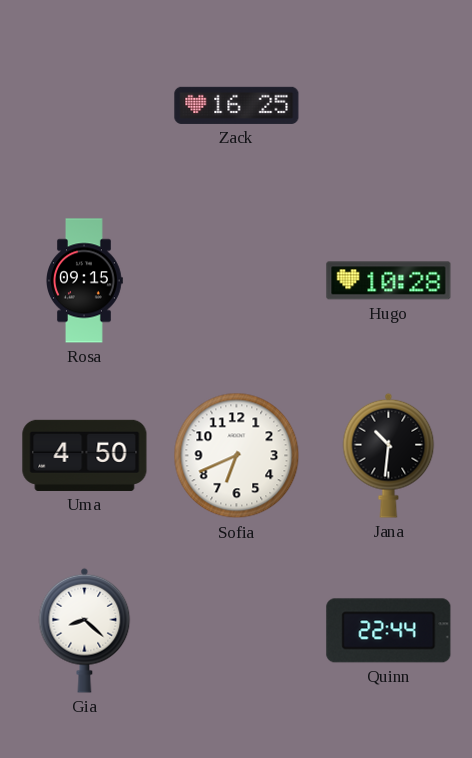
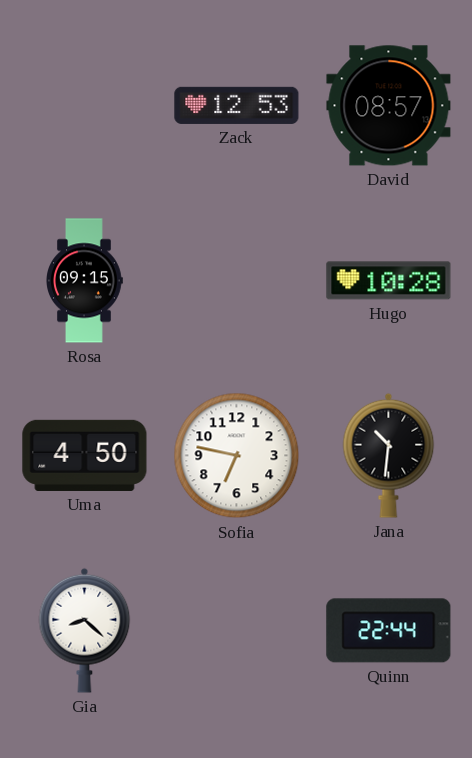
Zack: 16:25 -> 12:53 (237, 105)
David: none -> 08:57 (389, 106)
Sofia: 6:41 -> 6:47 (237, 456)
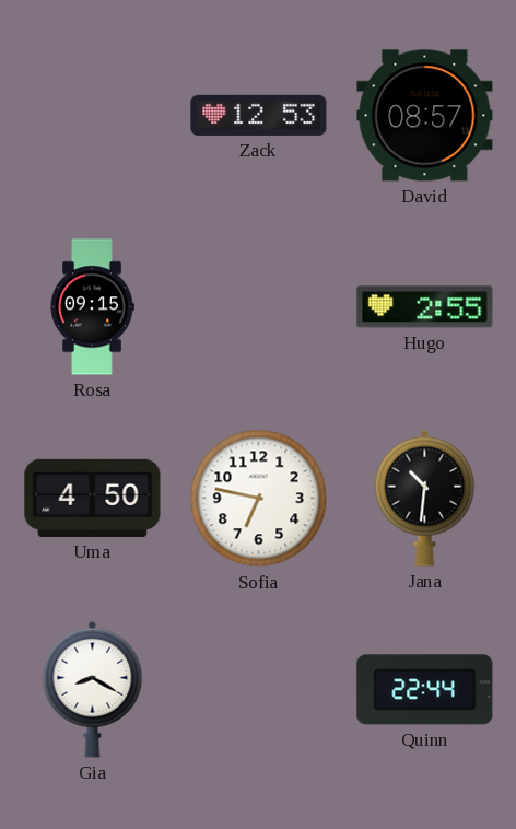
Hugo: 10:28 -> 2:55 (425, 307)
Gia: 8:22 -> 8:20 (93, 689)
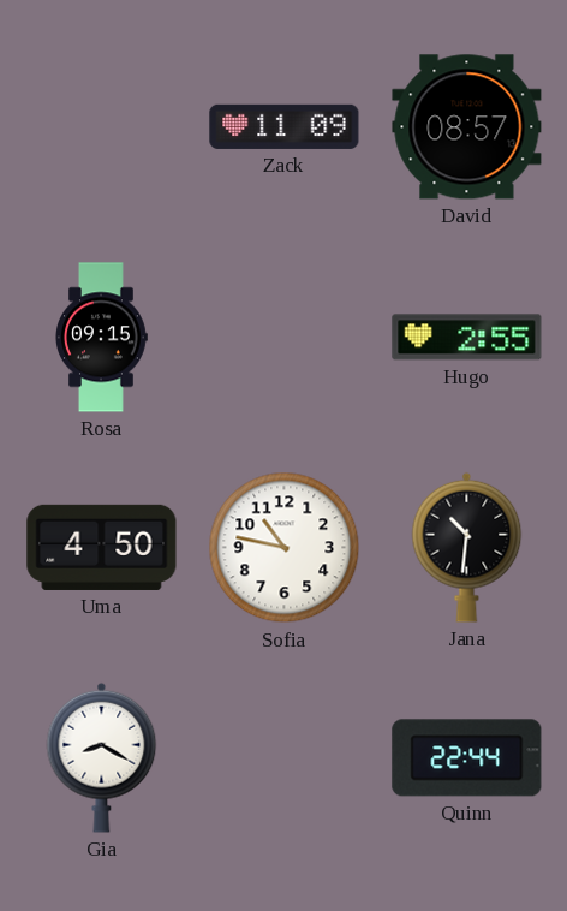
Zack: 12:53 -> 11:09 (285, 126)
Sofia: 6:47 -> 10:47 (285, 548)
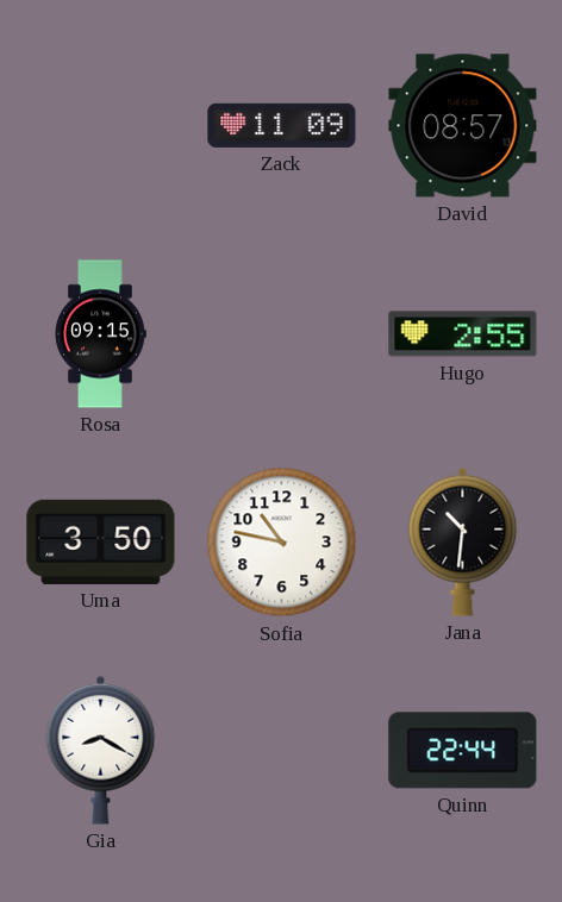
Uma: 4:50 -> 3:50 (101, 541)
